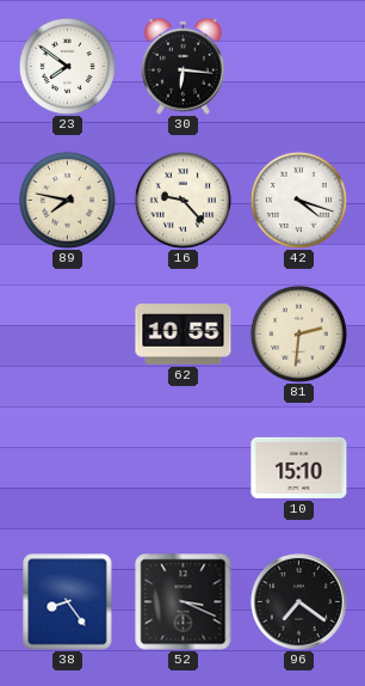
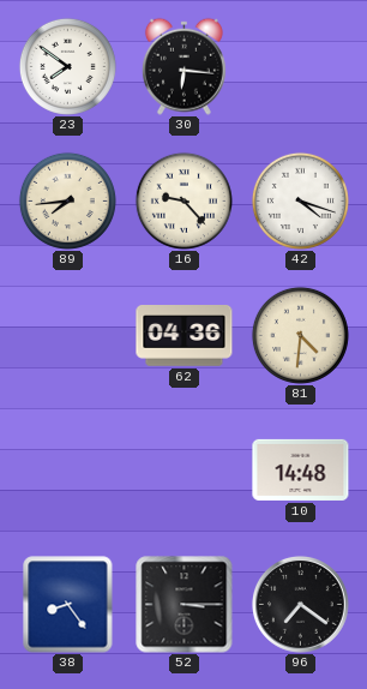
89: 7:47 -> 7:44 (67, 200)
62: 10:55 -> 04:36 (185, 336)
81: 2:31 -> 4:31 (300, 335)
10: 15:10 -> 14:48 (301, 469)
52: 3:19 -> 3:15 (185, 605)
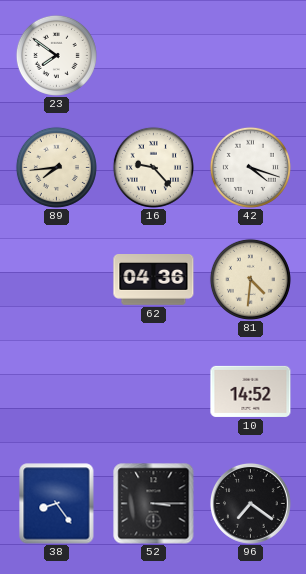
30: 6:16 -> none (183, 66)
10: 14:48 -> 14:52 (251, 391)
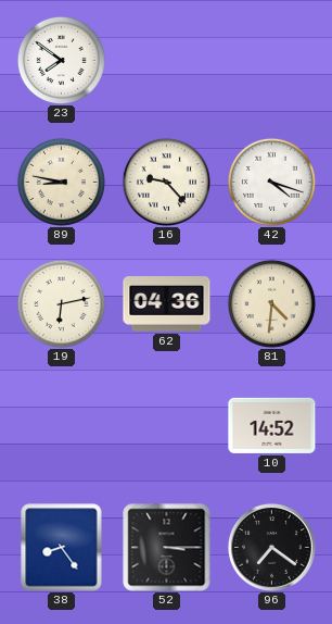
89: 7:44 -> 8:47 (61, 182)
19: none -> 6:13 (61, 303)
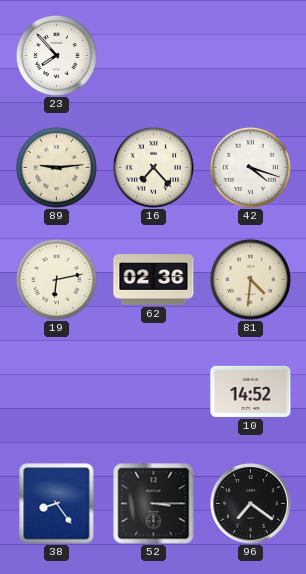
23: 7:51 -> 7:53 (56, 55)
89: 8:47 -> 9:14 (56, 167)
16: 9:23 -> 7:23 (153, 167)
62: 04:36 -> 02:36 (154, 280)
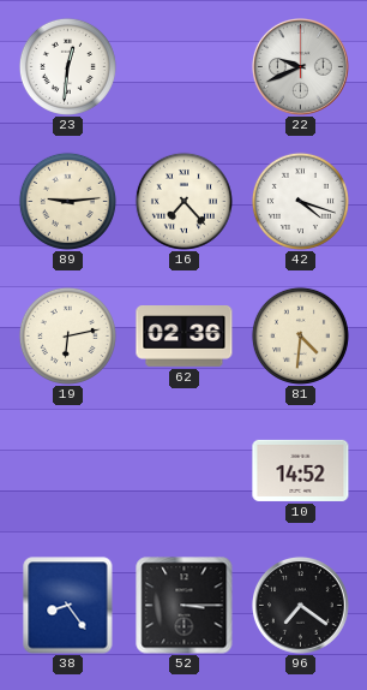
23: 7:53 -> 12:31 (67, 66)
22: none -> 9:41 (301, 67)
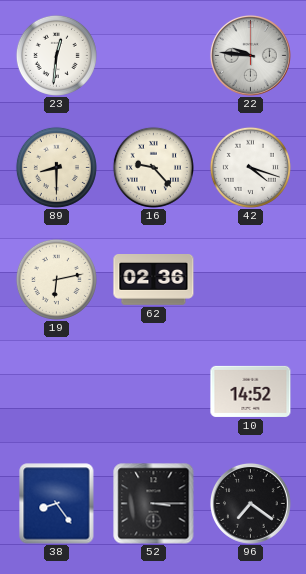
22: 9:41 -> 9:46 (251, 56)
89: 9:14 -> 8:30 (56, 167)
16: 7:23 -> 9:23 (153, 167)
81: 4:31 -> none (300, 335)
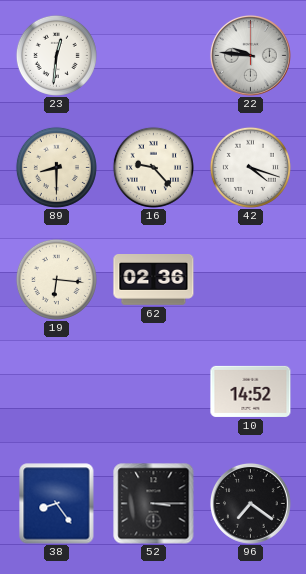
19: 6:13 -> 6:16 (56, 279)
